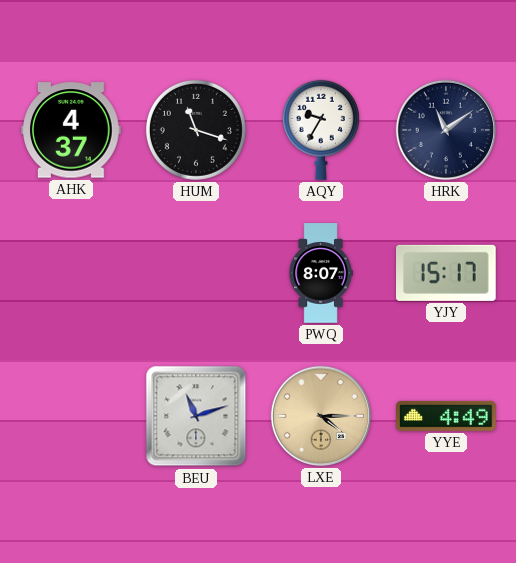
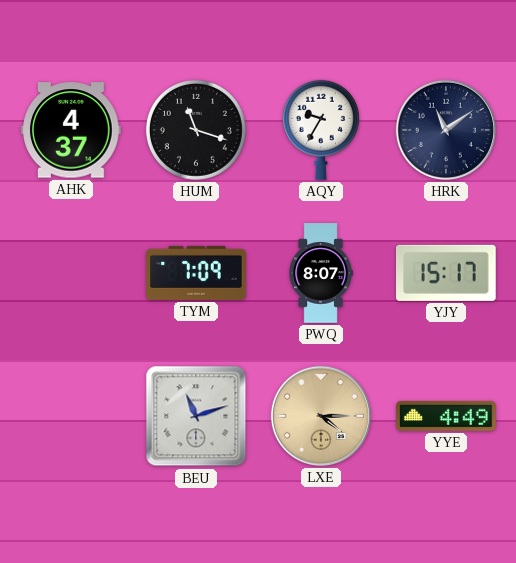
TYM: none -> 7:09 (196, 273)
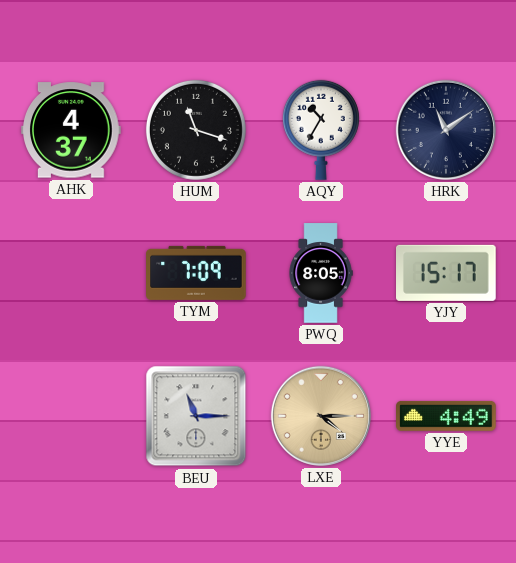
AQY: 9:35 -> 10:35 (321, 130)
PWQ: 8:07 -> 8:05 (321, 273)
BEU: 11:12 -> 11:15 (196, 416)
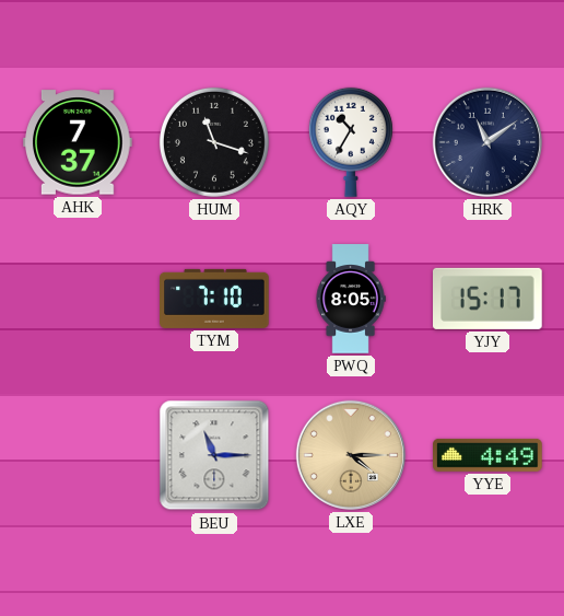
AHK: 4:37 -> 7:37 (78, 142)
TYM: 7:09 -> 7:10 (214, 299)
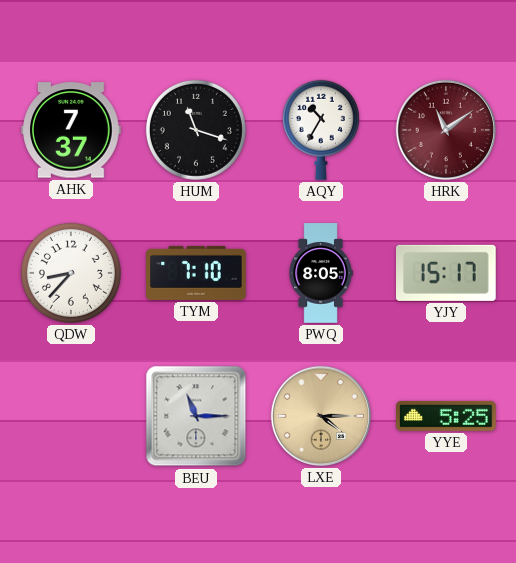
HRK dial: navy -> burgundy (446, 130)
QDW: none -> 8:37 (71, 273)
YYE: 4:49 -> 5:25 (446, 416)
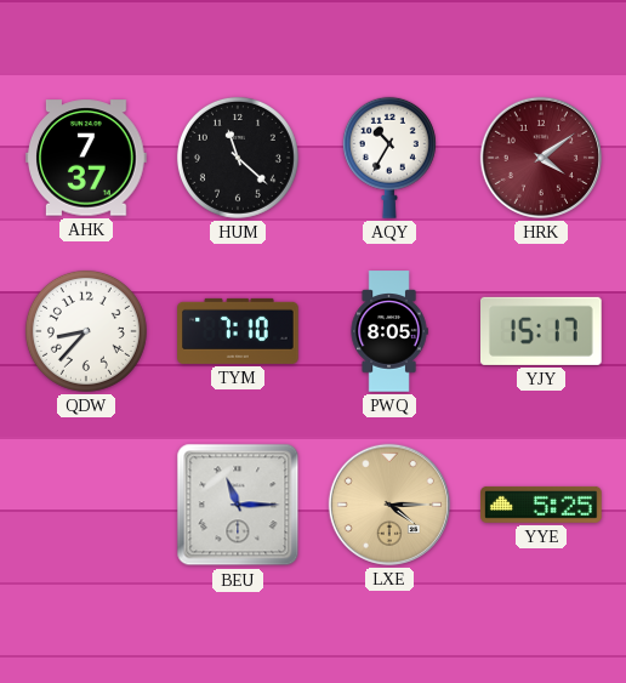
HUM: 11:18 -> 11:22 (238, 158)
HRK: 11:09 -> 4:09 (541, 158)
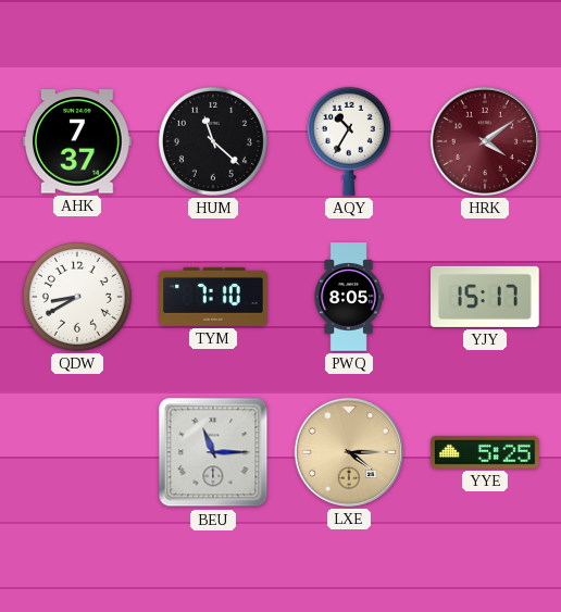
QDW: 8:37 -> 8:40 (77, 297)
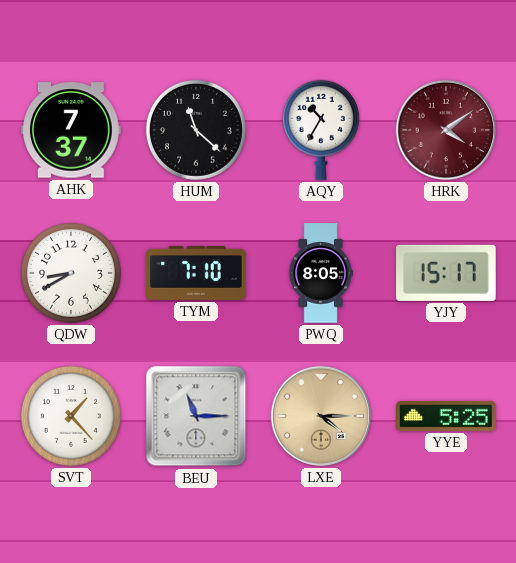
SVT: none -> 1:23 (71, 416)
